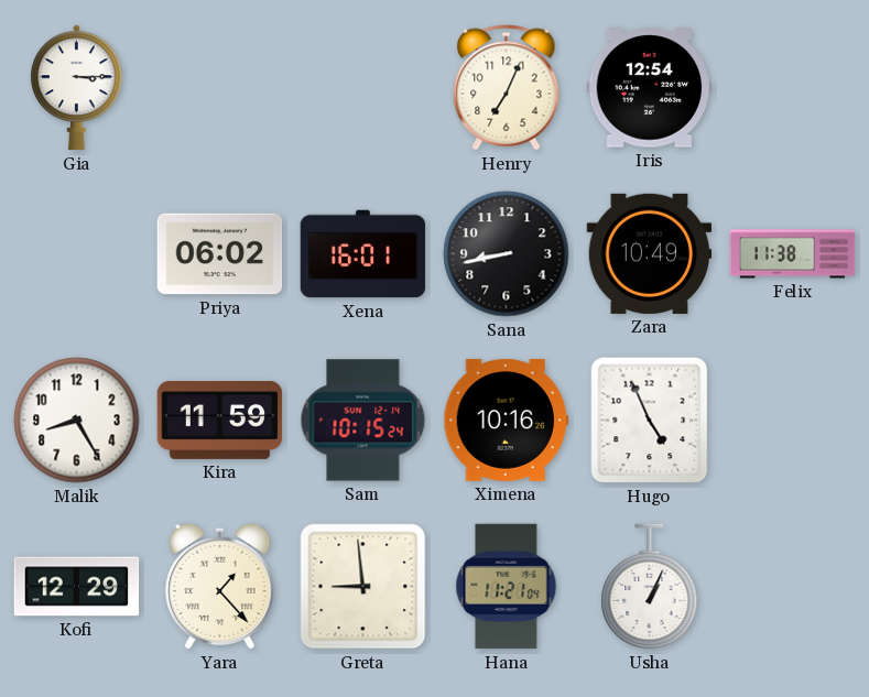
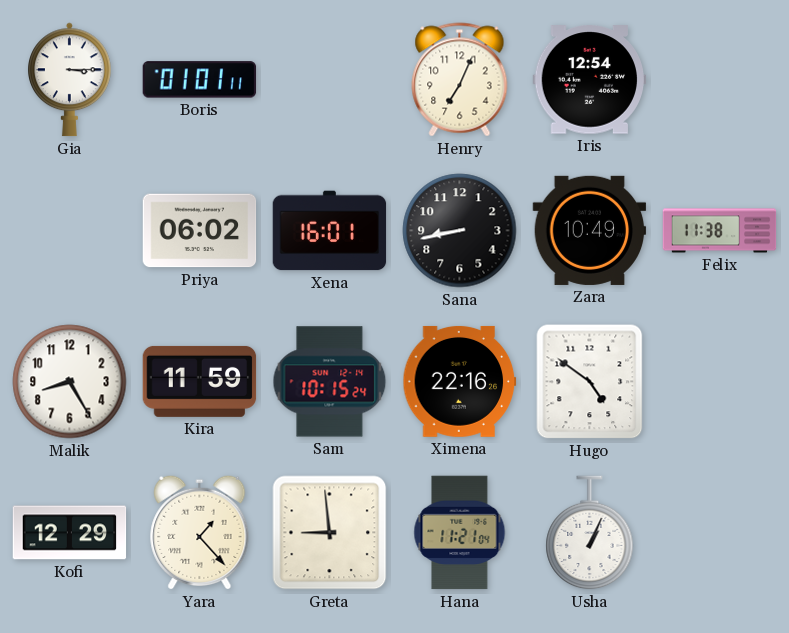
Boris: none -> 01:01 (200, 80)
Ximena: 10:16 -> 22:16 (460, 381)
Hugo: 4:56 -> 4:51 (590, 382)
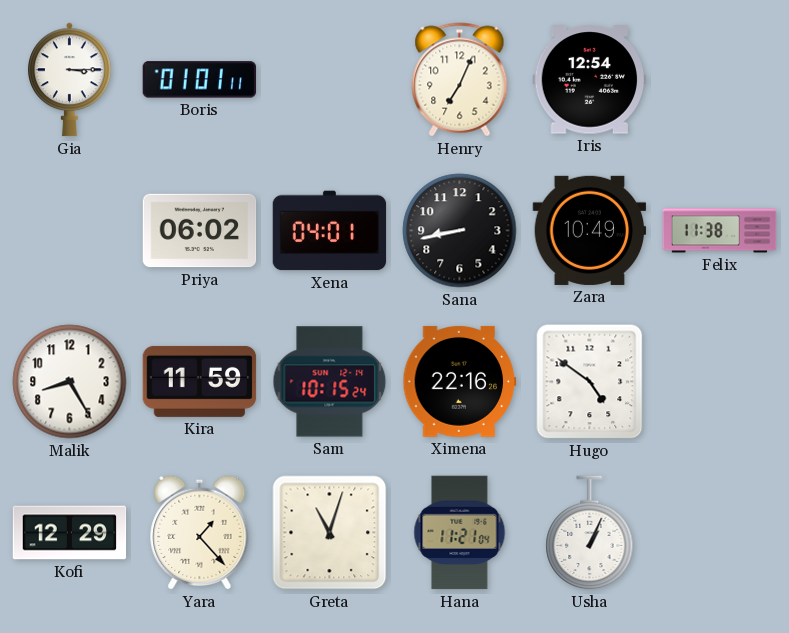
Xena: 16:01 -> 04:01 (330, 231)
Greta: 8:59 -> 11:03 (330, 533)
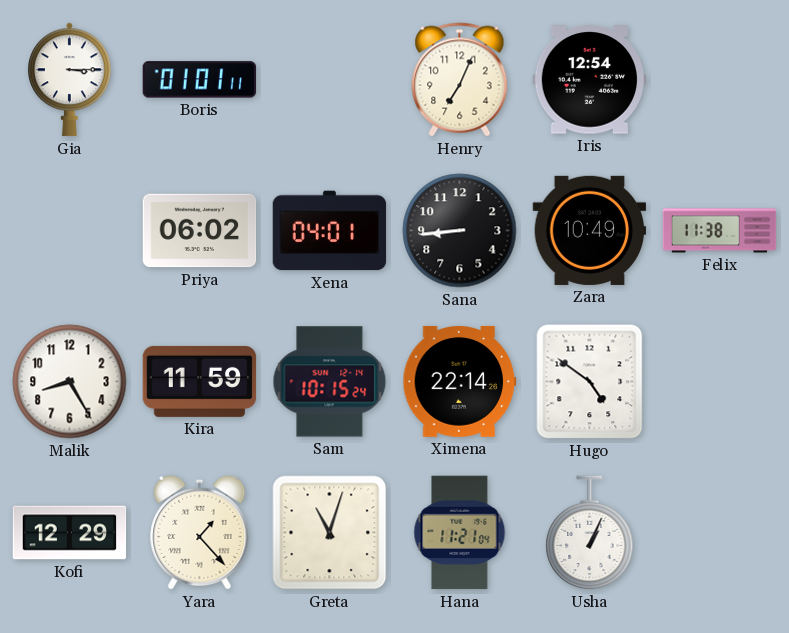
Sana: 8:43 -> 8:44 (460, 231)
Ximena: 22:16 -> 22:14 (460, 381)
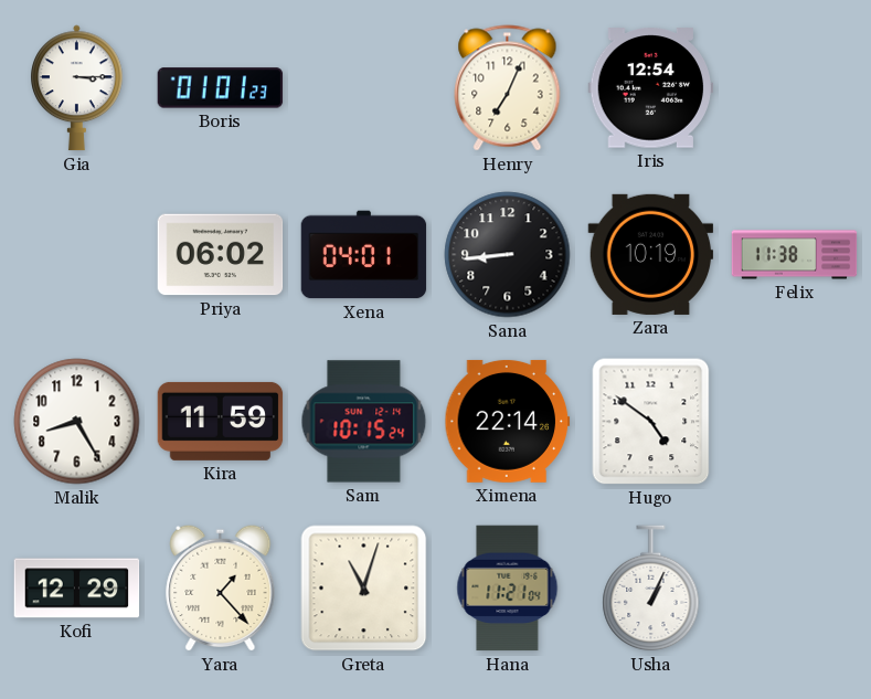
Boris: 01:01:11 -> 01:01:23 (221, 88)
Zara: 10:49 -> 10:19 (651, 254)
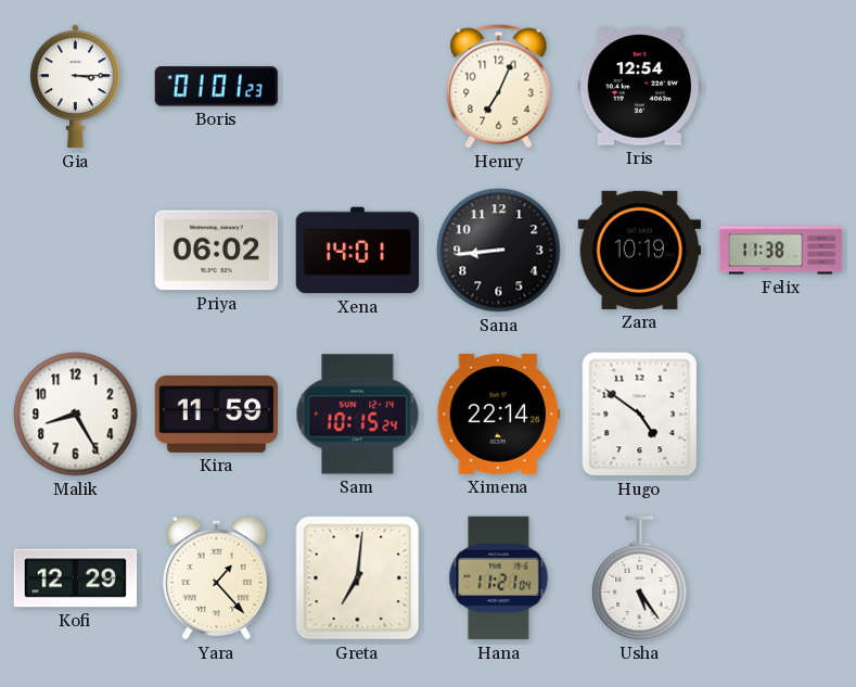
Xena: 04:01 -> 14:01 (358, 251)
Greta: 11:03 -> 7:01 (358, 578)
Usha: 1:04 -> 5:24 (640, 578)
